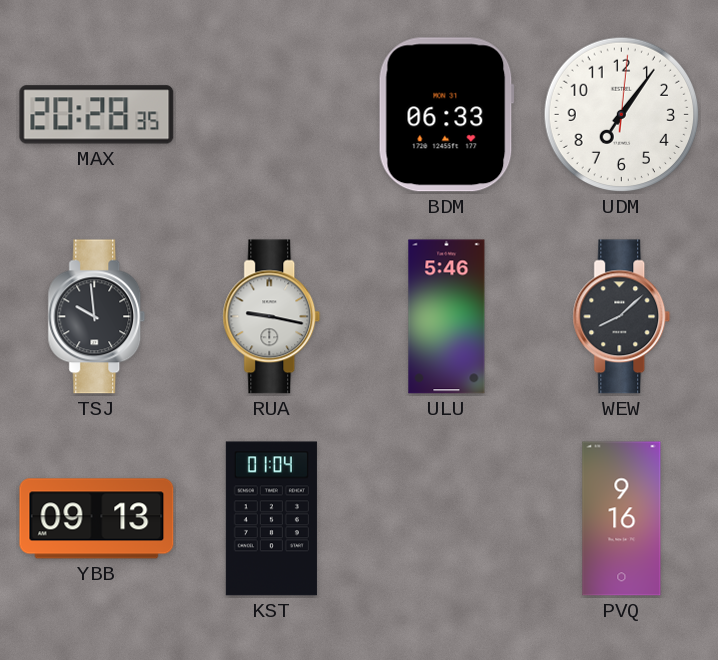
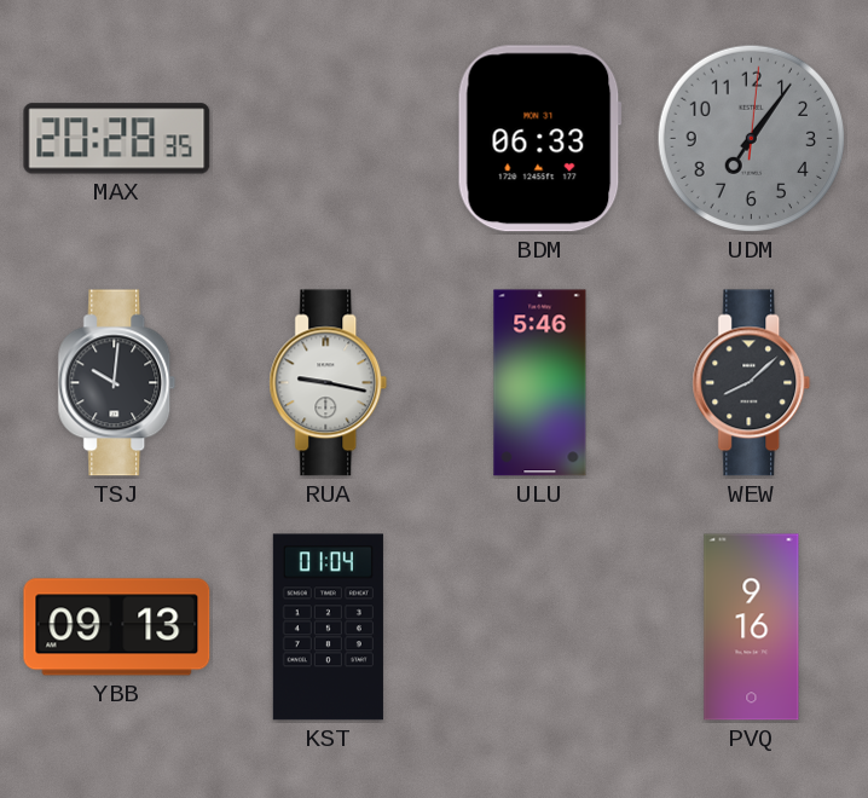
UDM dial: white -> grey (752, 139)
TSJ: 9:59 -> 10:01 (117, 383)
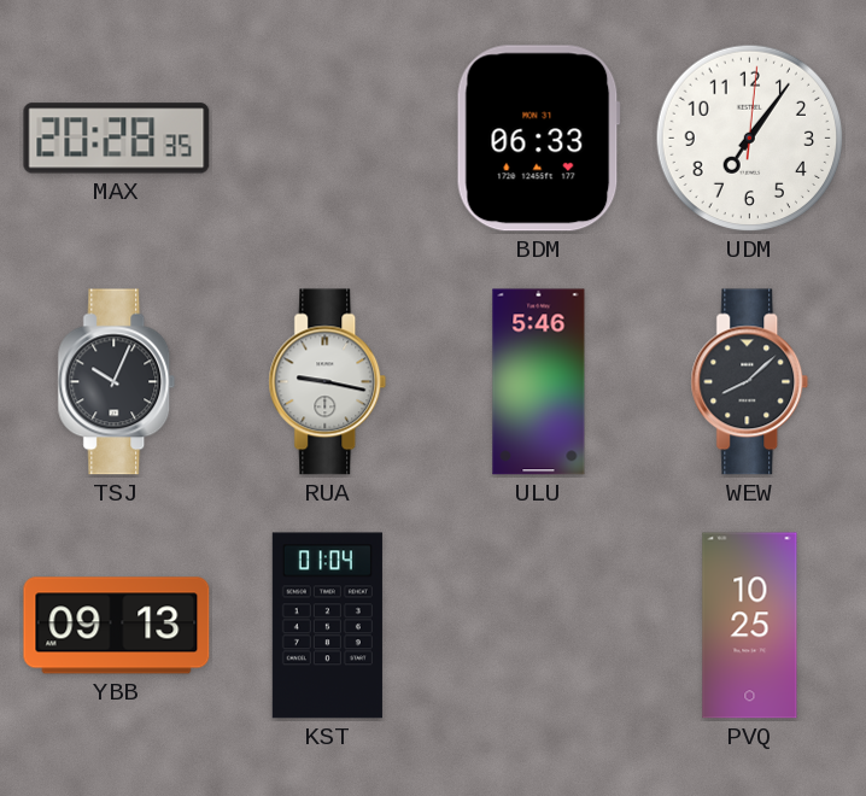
UDM dial: grey -> white (750, 139)
TSJ: 10:01 -> 10:04 (117, 382)
PVQ: 9:16 -> 10:25 (750, 626)
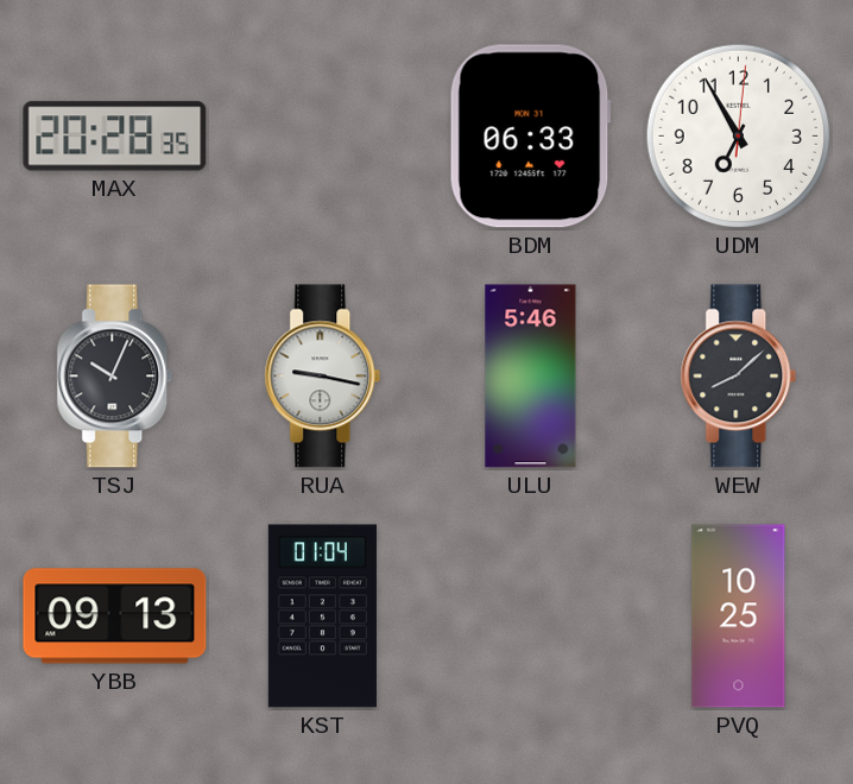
UDM: 7:06 -> 6:55 (739, 137)
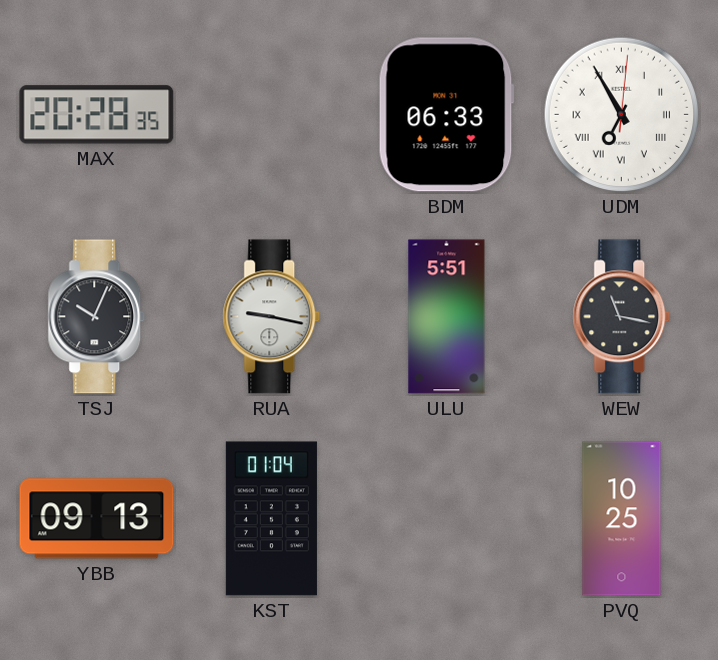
UDM numerals: Arabic -> Roman (622, 115)
ULU: 5:46 -> 5:51 (447, 317)
WEW: 8:08 -> 11:17 (622, 317)
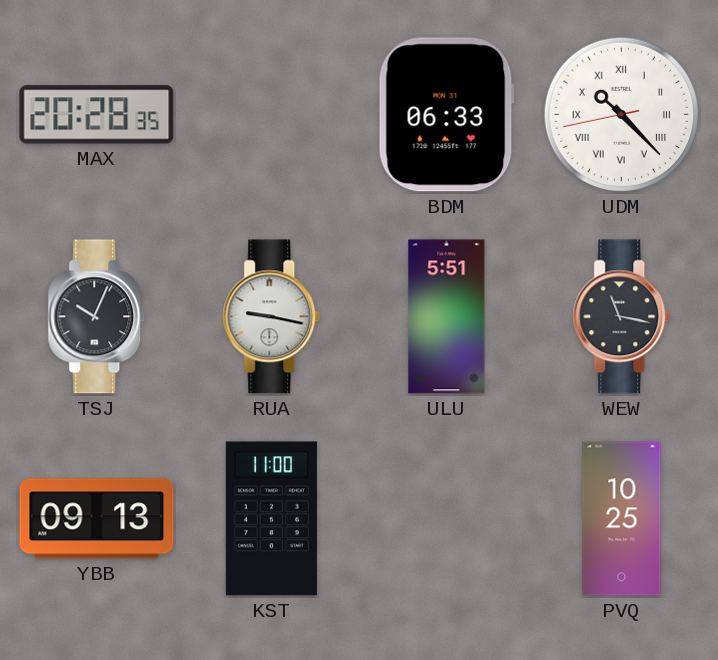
UDM: 6:55 -> 10:22 (622, 115)
KST: 01:04 -> 11:00 (271, 519)
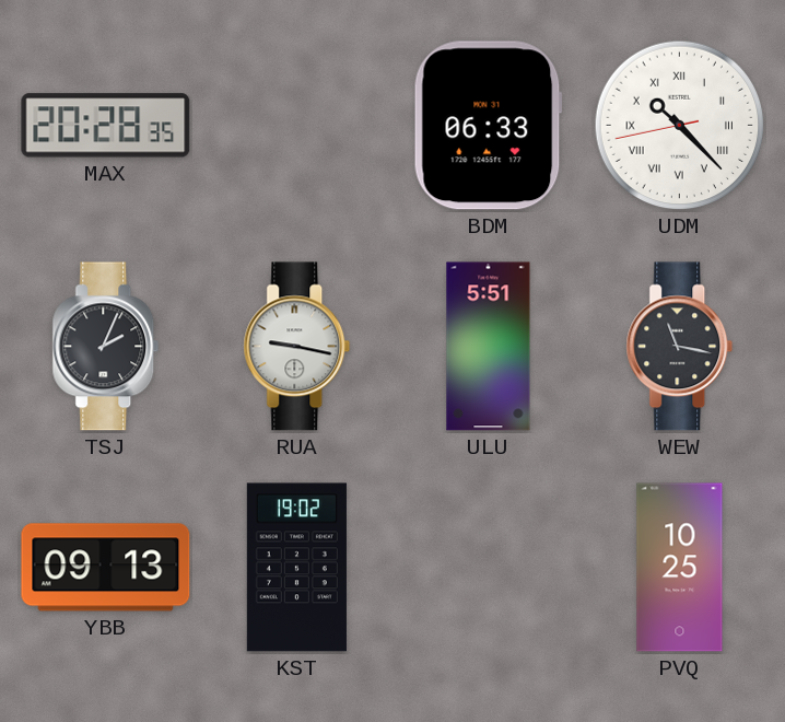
TSJ: 10:04 -> 2:04 (106, 347)
KST: 11:00 -> 19:02 (296, 568)
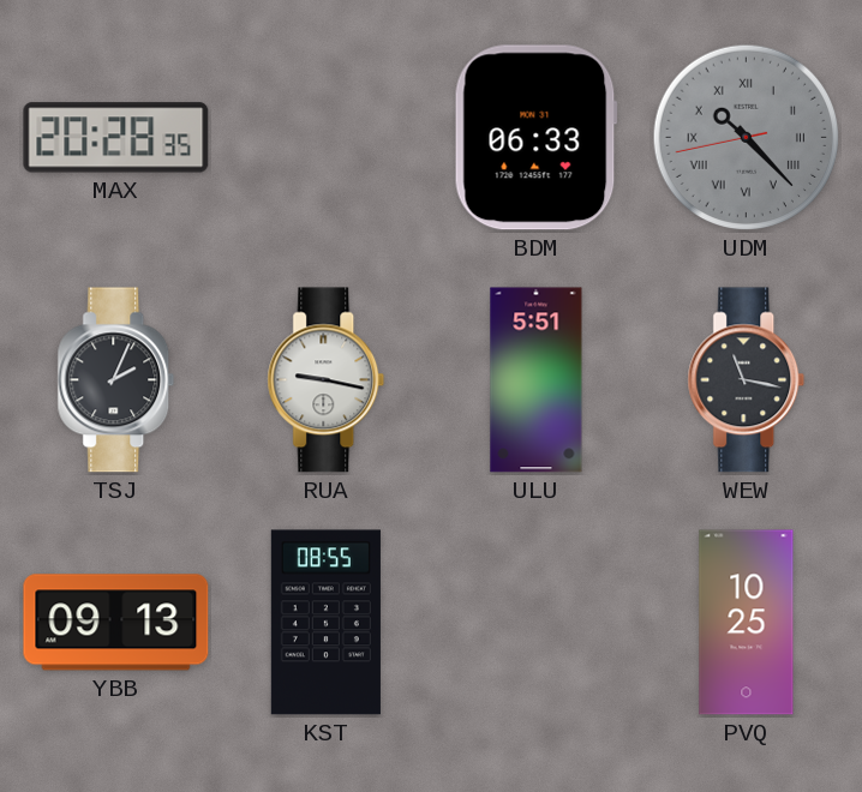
UDM dial: white -> grey (747, 138)
KST: 19:02 -> 08:55 (325, 623)
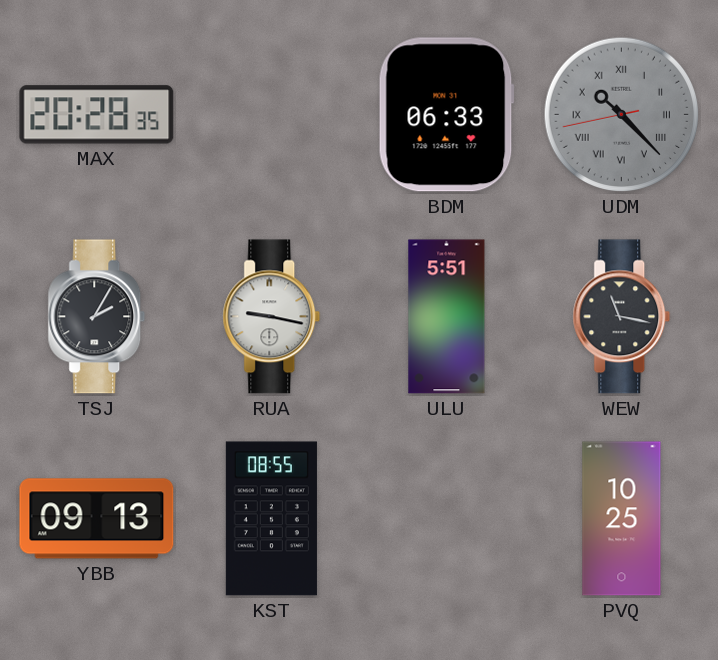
TSJ: 2:04 -> 2:05 (97, 317)
